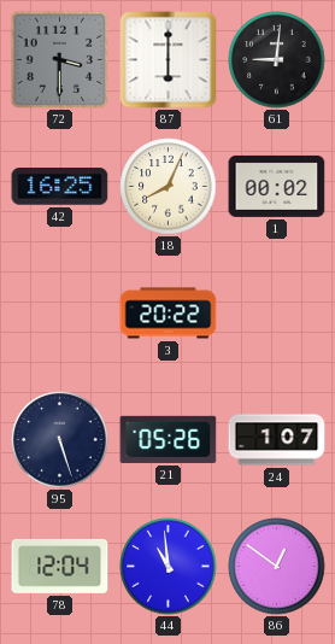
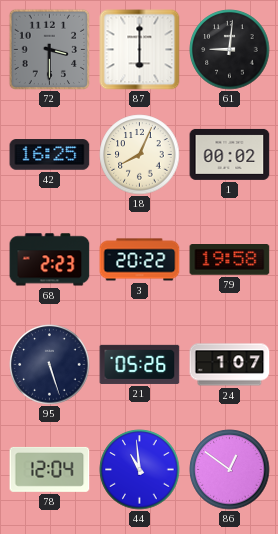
68: none -> 2:23 (50, 260)
79: none -> 19:58 (230, 260)
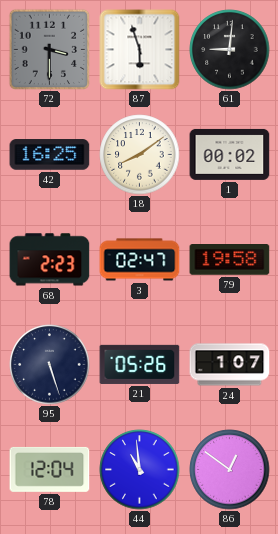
87: 6:00 -> 5:57 (140, 50)
18: 8:04 -> 8:09 (140, 155)
3: 20:22 -> 02:47 (140, 260)
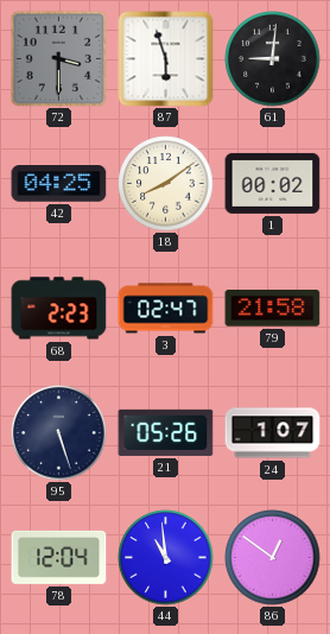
42: 16:25 -> 04:25 (59, 184)
79: 19:58 -> 21:58 (273, 309)
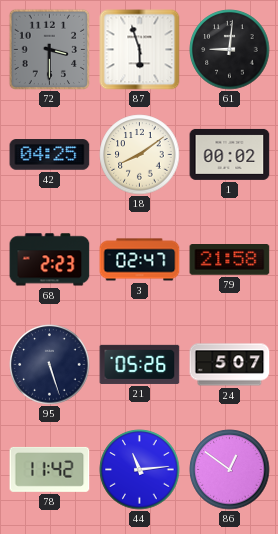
24: 1:07 -> 5:07 (230, 365)
78: 12:04 -> 11:42 (50, 469)
44: 10:59 -> 11:14 (140, 470)
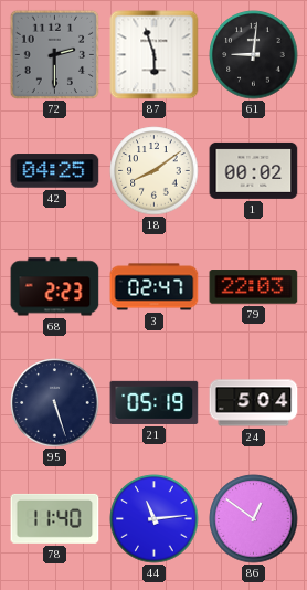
72: 3:30 -> 2:30 (54, 54)
79: 21:58 -> 22:03 (254, 287)
21: 05:26 -> 05:19 (155, 402)
24: 5:07 -> 5:04 (254, 403)
78: 11:42 -> 11:40 (55, 518)
